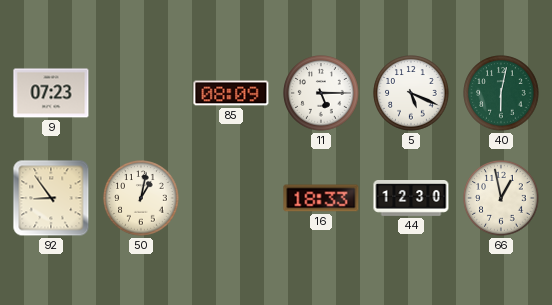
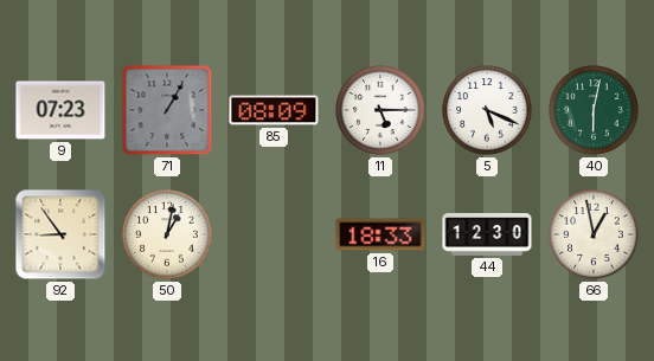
71: none -> 1:05 (167, 110)
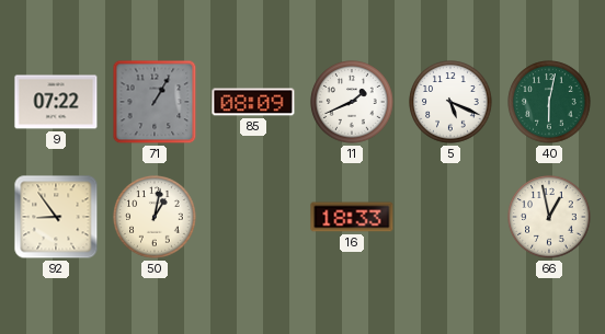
9: 07:23 -> 07:22 (56, 102)
11: 5:15 -> 1:41 (352, 102)
44: 12:30 -> none (487, 236)
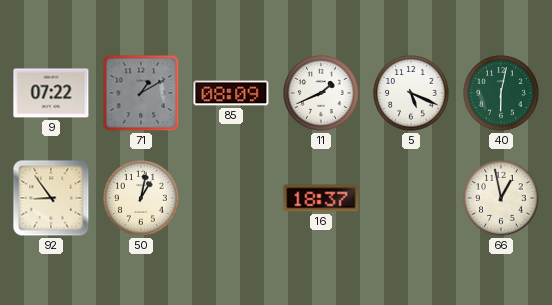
71: 1:05 -> 1:10 (141, 93)
16: 18:33 -> 18:37 (321, 198)
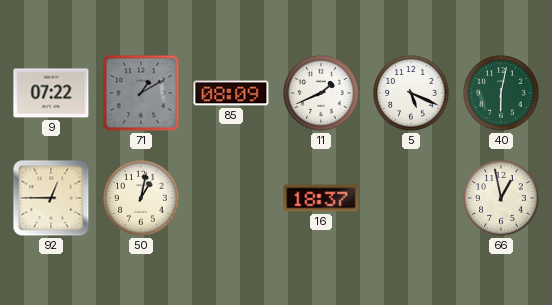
92: 8:54 -> 12:45 (51, 198)
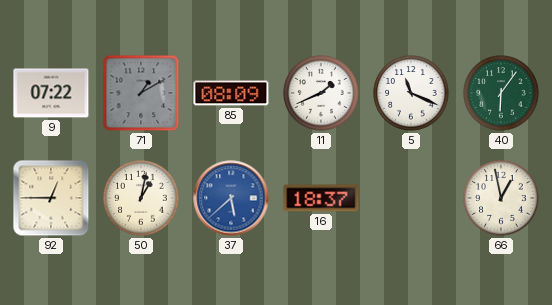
5: 5:19 -> 11:19 (411, 93)
40: 6:02 -> 6:06 (501, 93)
37: none -> 5:38 (231, 198)
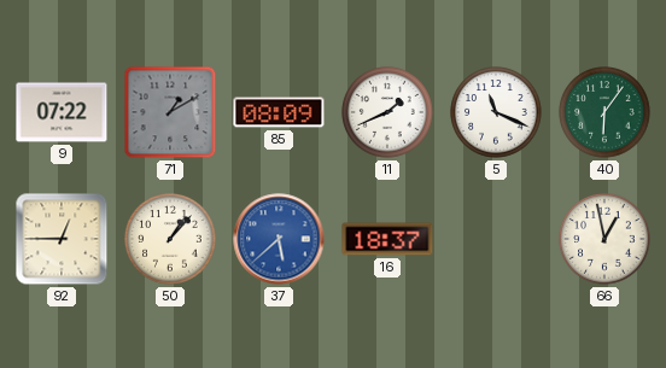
50: 1:02 -> 1:07 (170, 239)
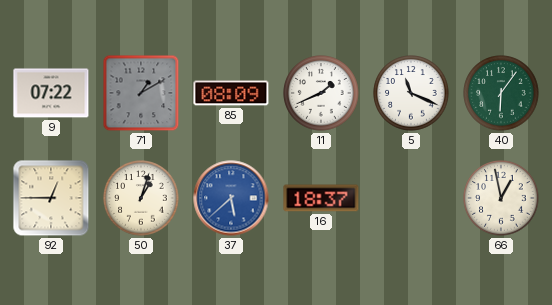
50: 1:07 -> 1:03 (141, 198)
